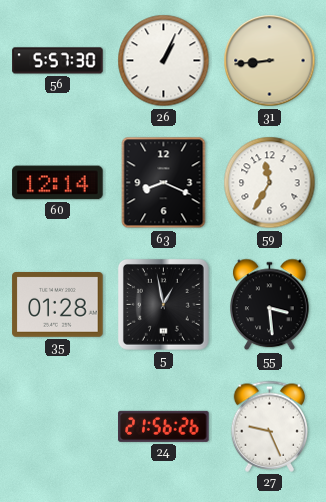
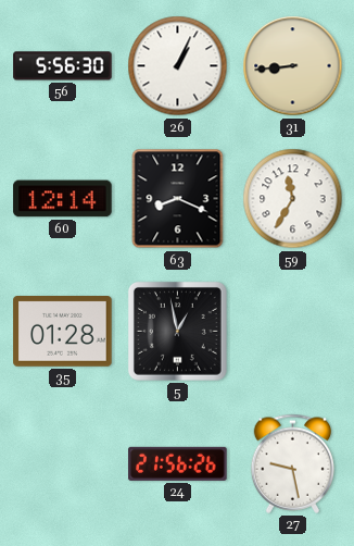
56: 5:57 -> 5:56 (63, 66)
55: 3:29 -> none (270, 305)
27: 9:26 -> 9:28 (293, 463)
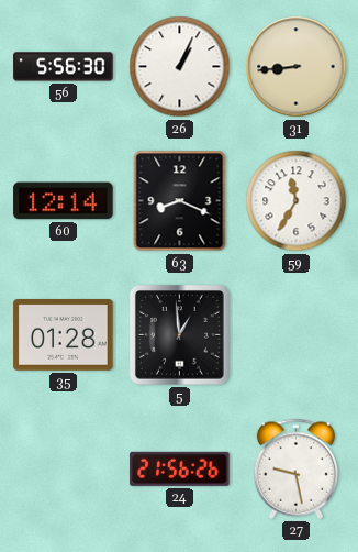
5: 12:58 -> 12:59 (179, 334)
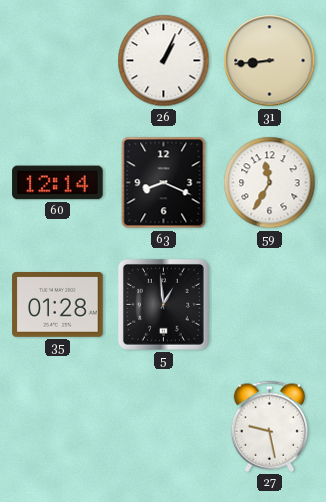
56: 5:56 -> none (64, 67)
24: 21:56 -> none (180, 468)
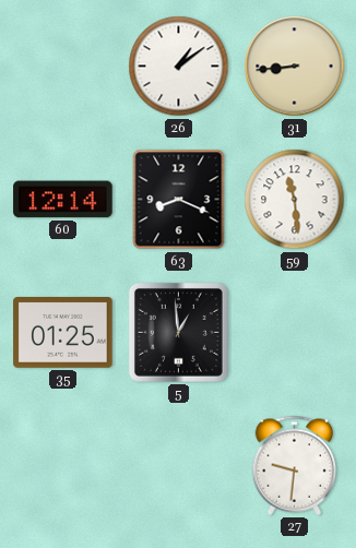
26: 1:04 -> 1:09 (179, 67)
59: 11:35 -> 11:29 (295, 200)
35: 01:28 -> 01:25 (63, 333)
27: 9:28 -> 9:31 (295, 465)
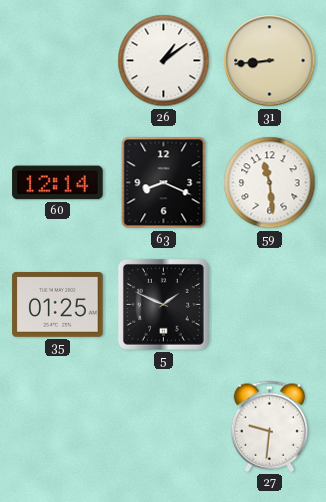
5: 12:59 -> 1:49 (163, 304)
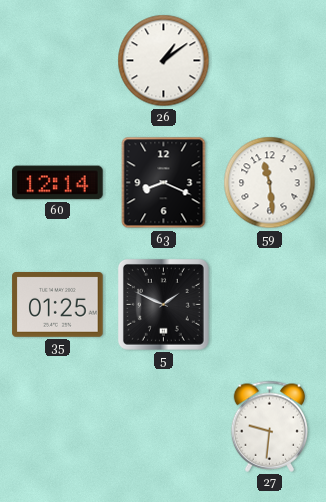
31: 8:44 -> none (270, 61)
